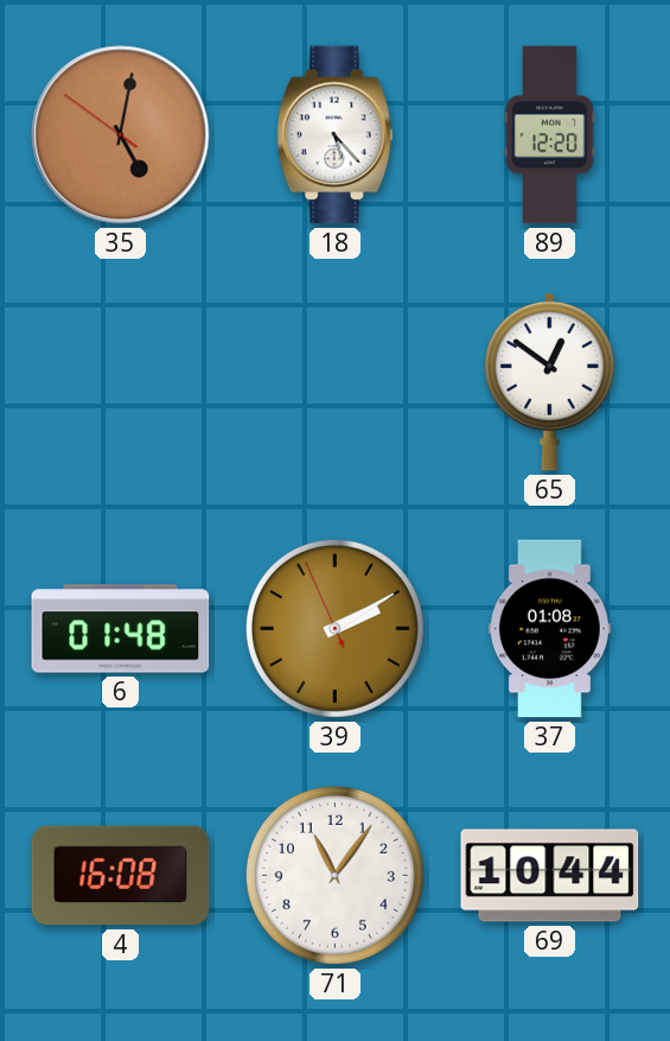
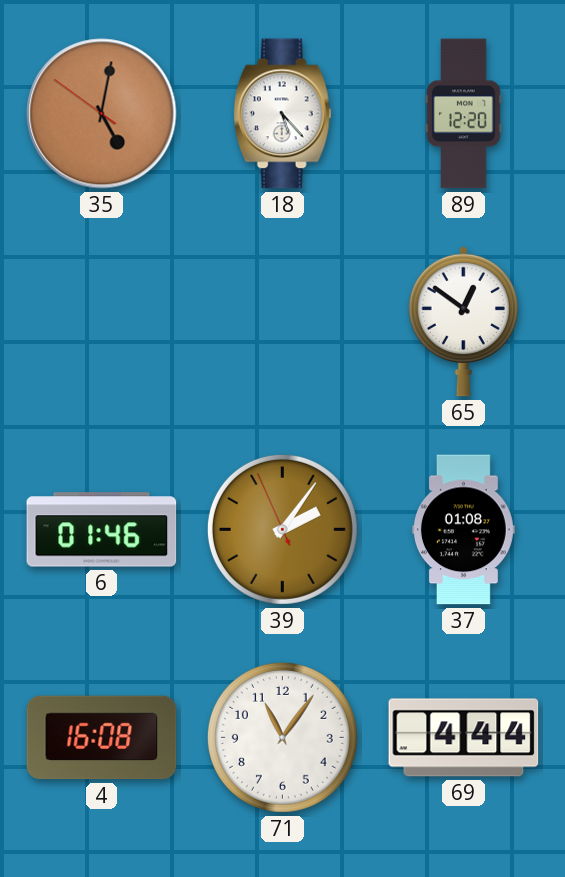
6: 01:48 -> 01:46 (102, 530)
39: 2:09 -> 2:05 (282, 529)
69: 10:44 -> 4:44 (464, 738)
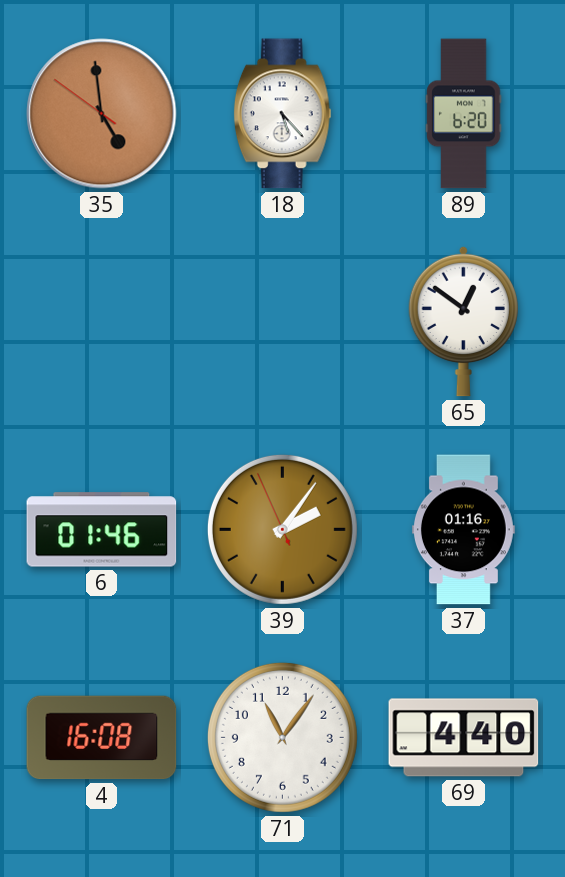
35: 5:01 -> 4:58 (102, 114)
89: 12:20 -> 6:20 (464, 114)
37: 01:08 -> 01:16 (463, 530)
69: 4:44 -> 4:40 (464, 738)
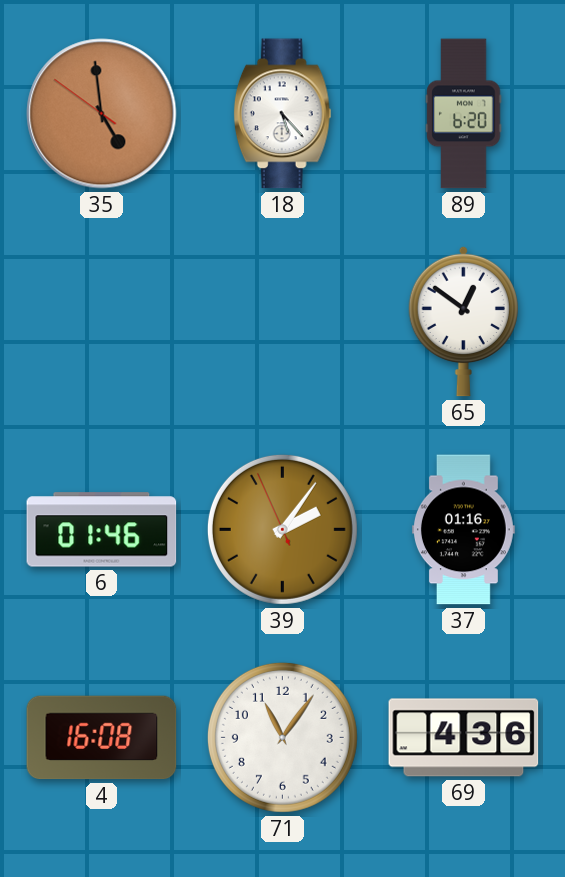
69: 4:40 -> 4:36 (464, 738)
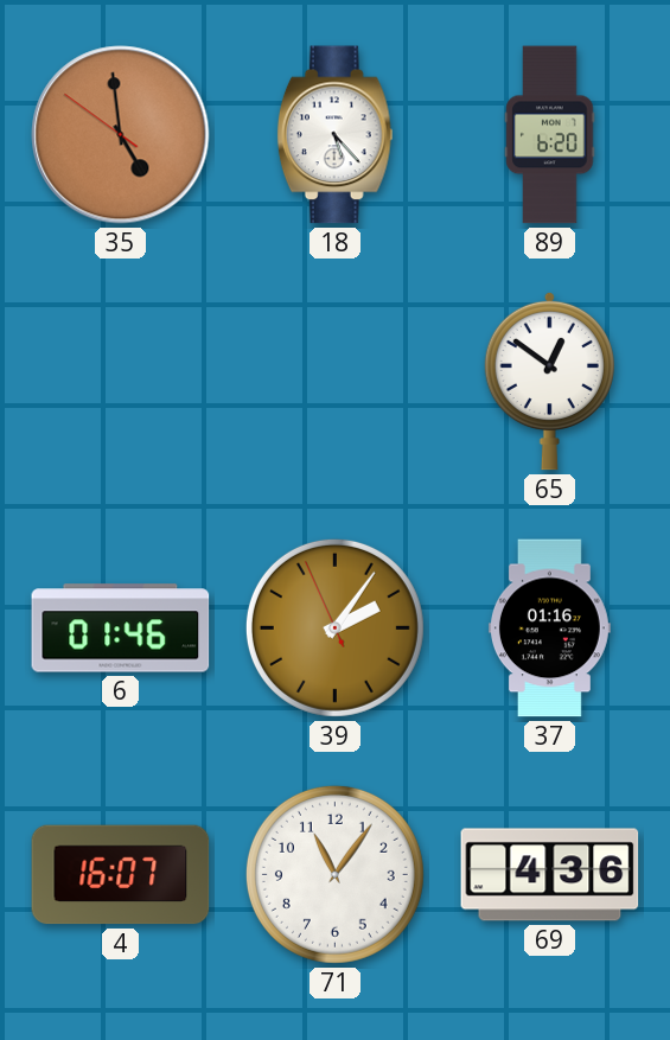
4: 16:08 -> 16:07 (121, 875)
